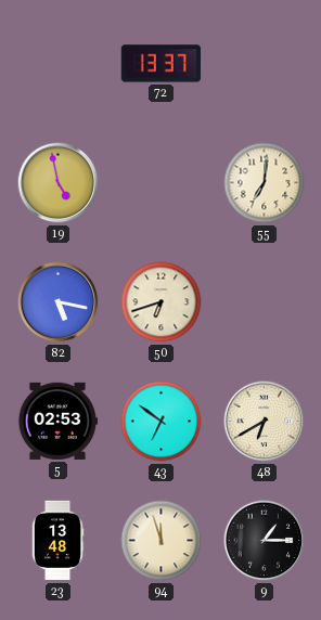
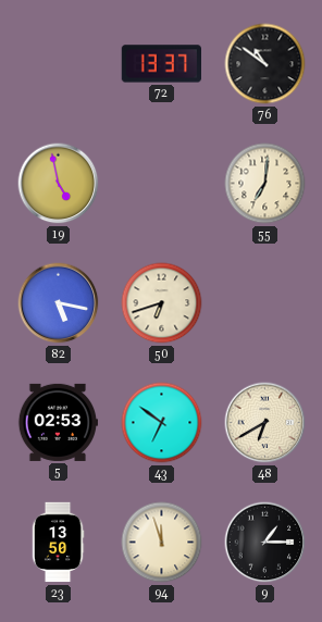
76: none -> 10:51 (265, 64)
23: 13:48 -> 13:50 (58, 543)
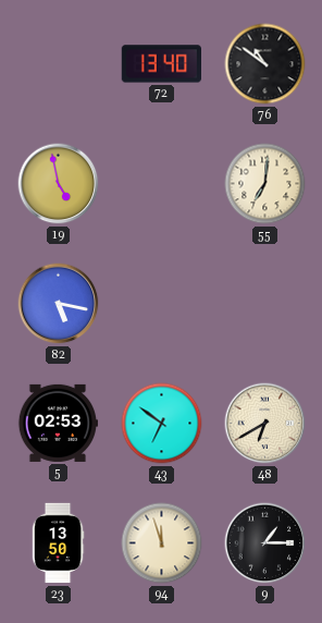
72: 13:37 -> 13:40 (161, 64)
50: 6:42 -> none (162, 303)
